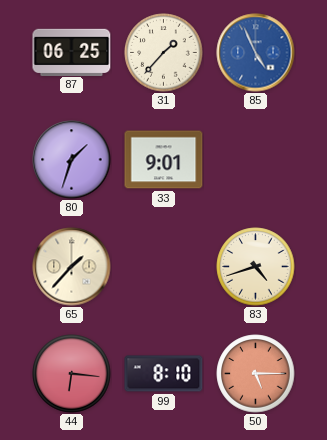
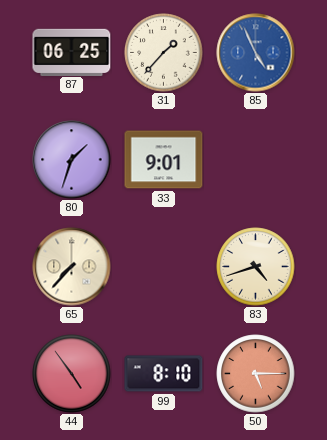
65: 1:37 -> 7:37 (72, 267)
44: 6:16 -> 4:54 (72, 374)
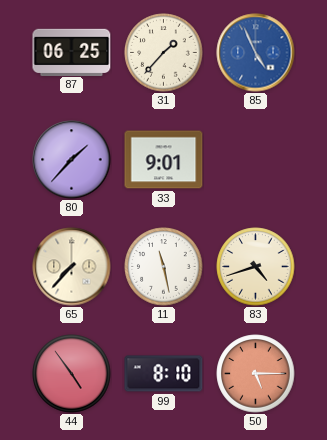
80: 1:33 -> 1:37 (72, 160)
11: none -> 11:28 (164, 267)
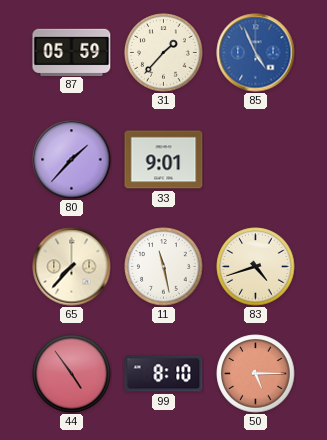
87: 06:25 -> 05:59 (72, 52)
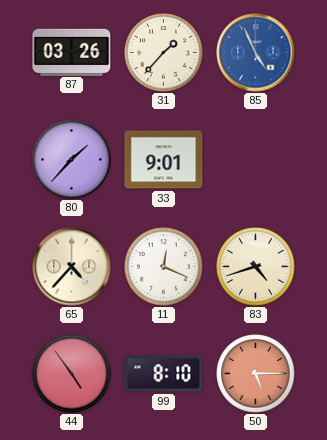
87: 05:59 -> 03:26 (72, 52)
65: 7:37 -> 4:37 (72, 267)
11: 11:28 -> 12:19 (164, 267)
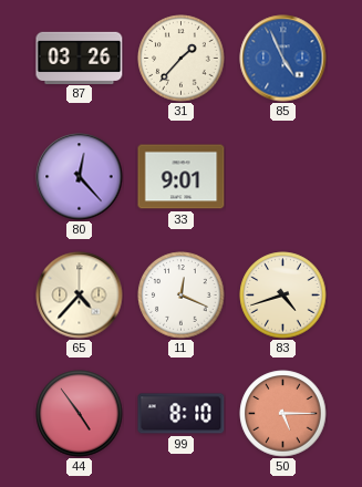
80: 1:37 -> 12:23 (80, 177)
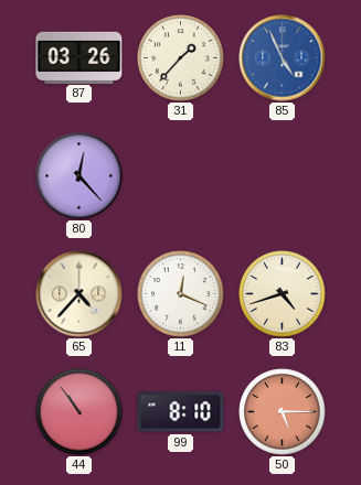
33: 9:01 -> none (182, 177)
44: 4:54 -> 10:54 (79, 412)
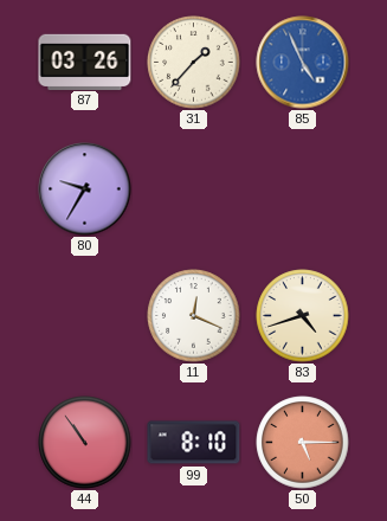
80: 12:23 -> 9:35 (85, 189)
65: 4:37 -> none (79, 294)
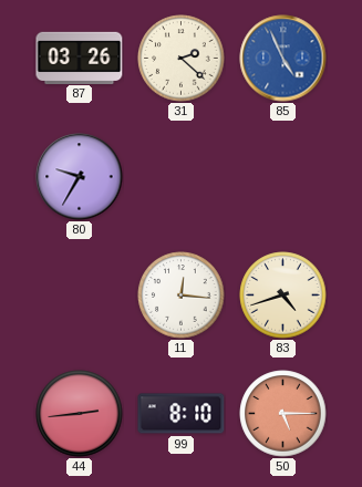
31: 1:37 -> 2:22 (182, 59)
11: 12:19 -> 12:16 (182, 296)
44: 10:54 -> 2:44 (80, 414)
